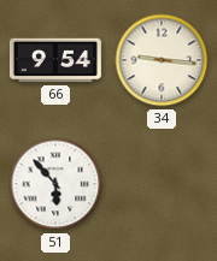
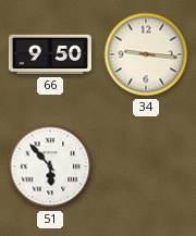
66: 9:54 -> 9:50 (50, 54)
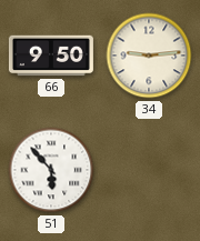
34: 9:16 -> 9:14 (149, 56)
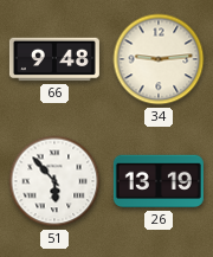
66: 9:50 -> 9:48 (54, 59)
26: none -> 13:19 (159, 181)
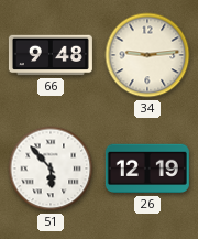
26: 13:19 -> 12:19 (147, 169)
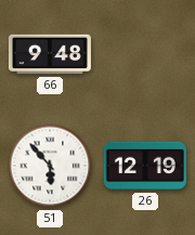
34: 9:14 -> none (147, 55)
